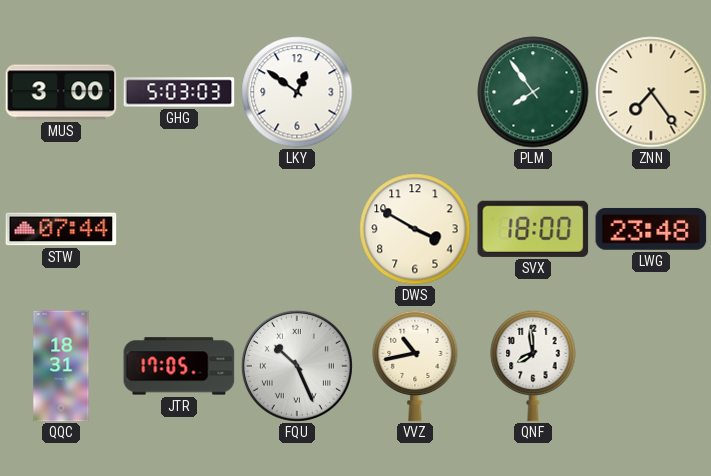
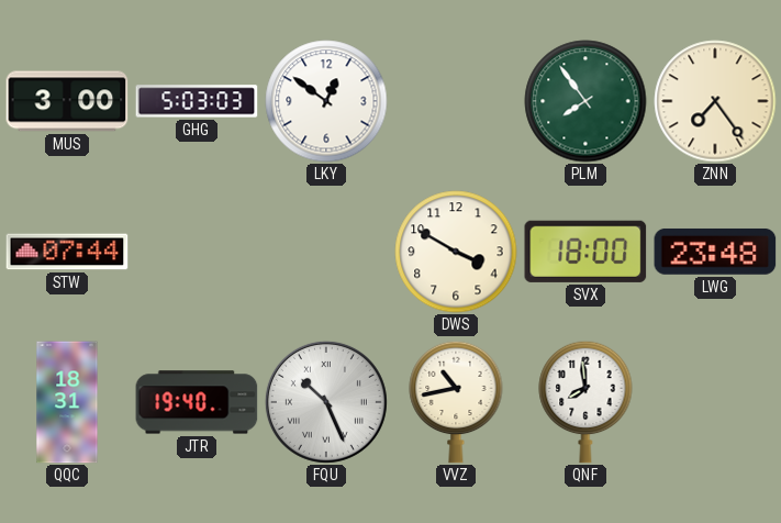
JTR: 17:05 -> 19:40 (197, 402)
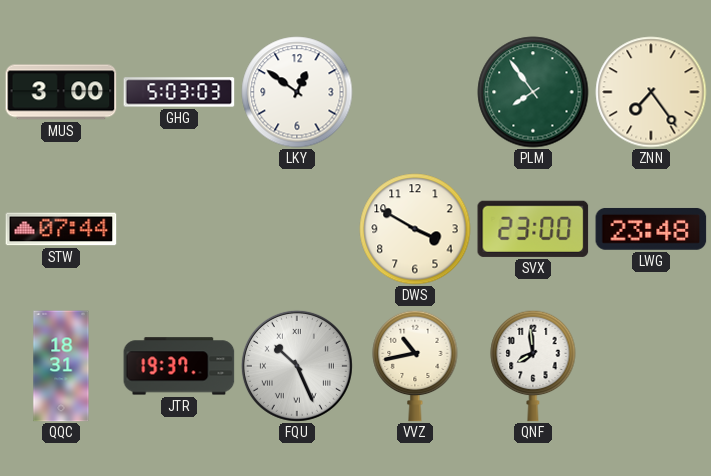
SVX: 18:00 -> 23:00 (533, 229)
JTR: 19:40 -> 19:37 (179, 366)
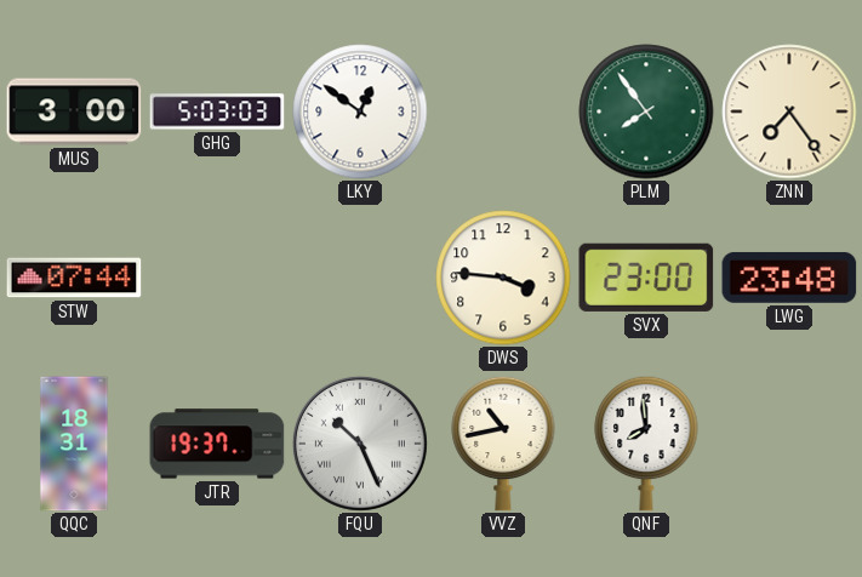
DWS: 3:50 -> 3:46 (503, 278)
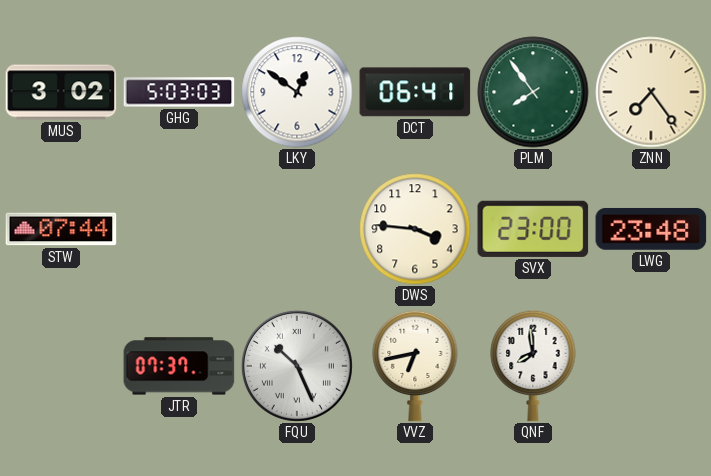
MUS: 3:00 -> 3:02 (61, 92)
DCT: none -> 06:41 (415, 92)
QQC: 18:31 -> none (74, 444)
JTR: 19:37 -> 07:37 (179, 366)
VVZ: 10:43 -> 6:43 (415, 366)
